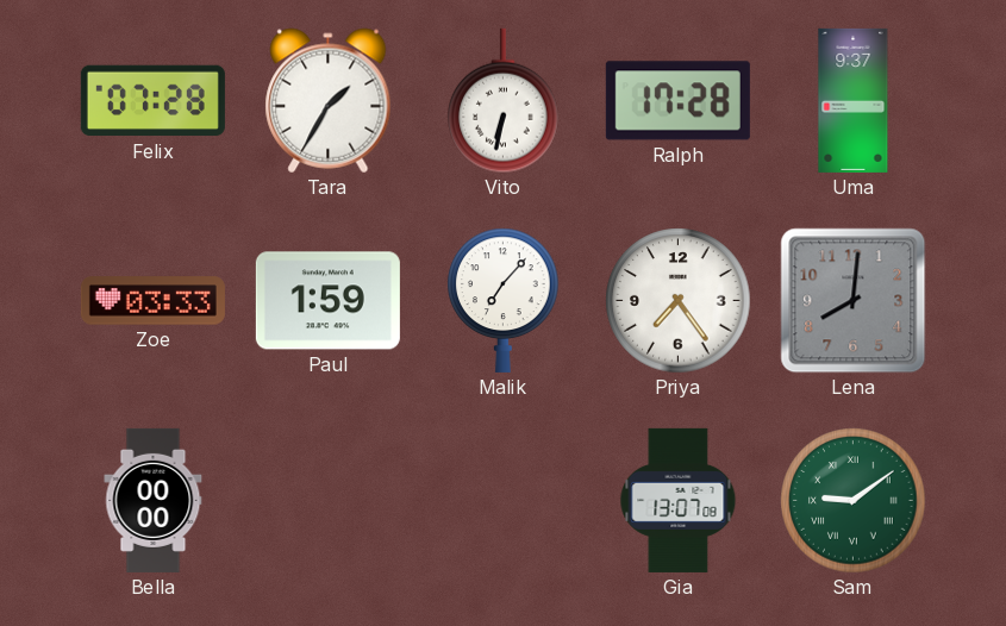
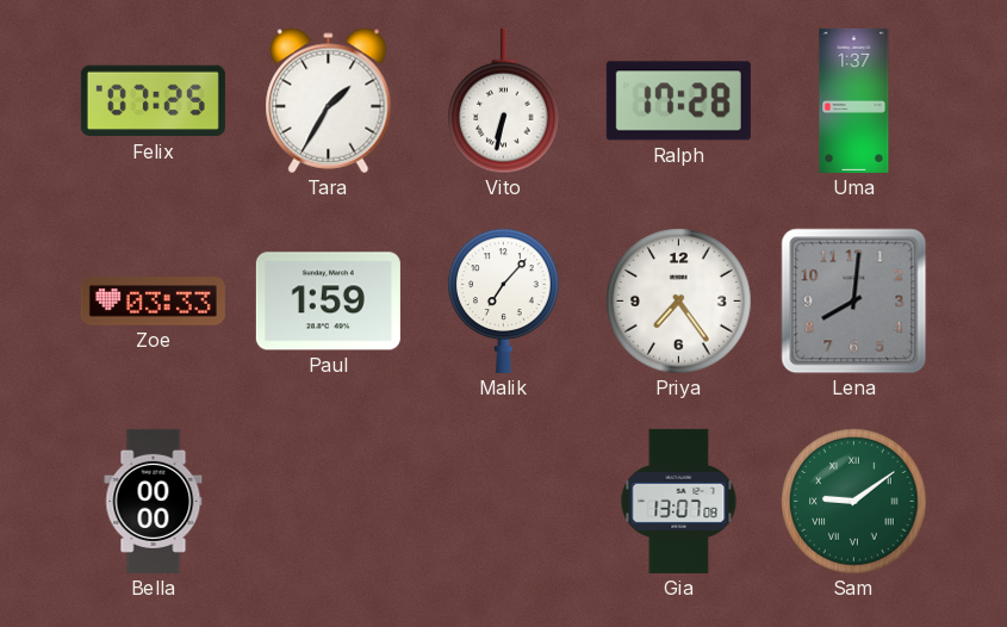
Felix: 07:28 -> 07:25 (153, 101)
Uma: 9:37 -> 1:37 (854, 100)
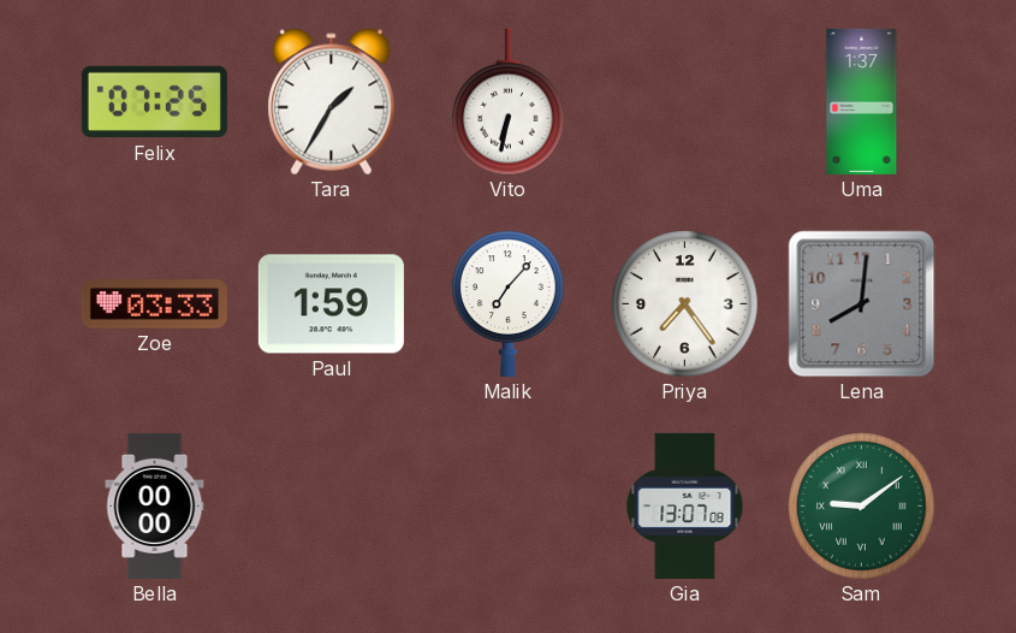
Ralph: 17:28 -> none (678, 101)
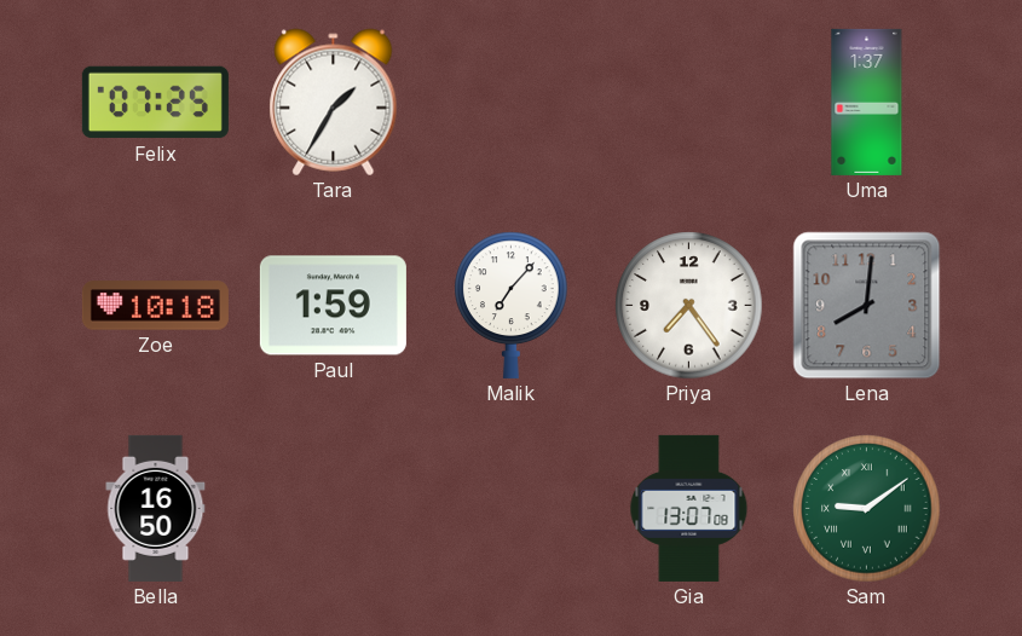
Vito: 6:32 -> none (509, 102)
Zoe: 03:33 -> 10:18 (155, 306)
Bella: 00:00 -> 16:50 (156, 508)
